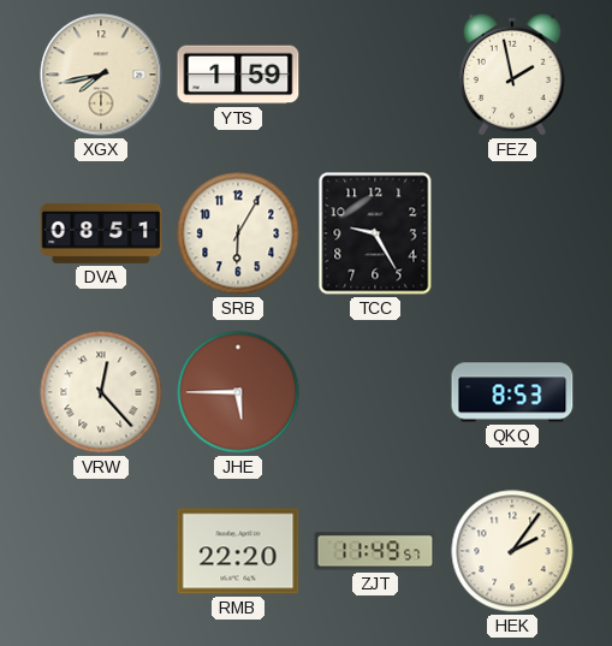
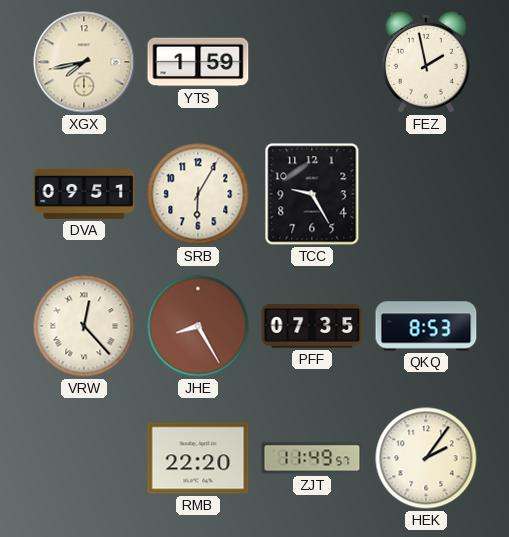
DVA: 08:51 -> 09:51 (84, 194)
JHE: 5:45 -> 8:25 (198, 326)
PFF: none -> 07:35 (312, 326)
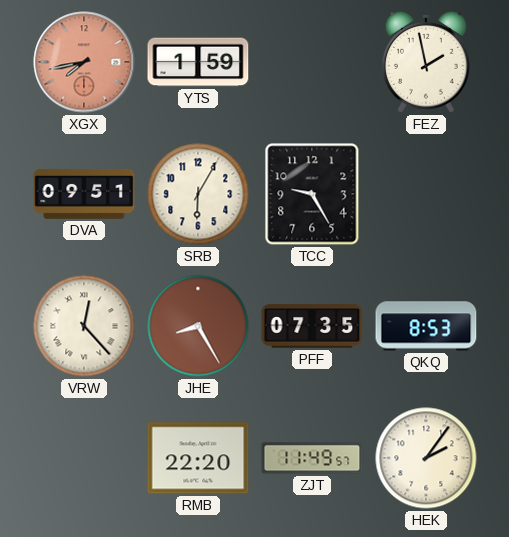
XGX dial: cream -> salmon (84, 62)
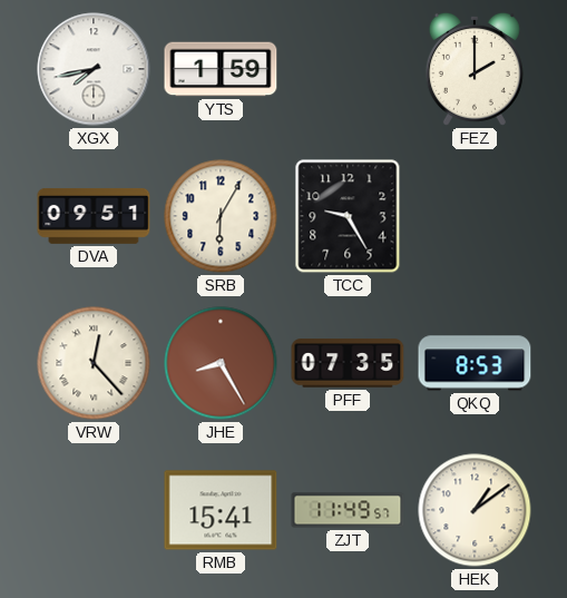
XGX dial: salmon -> white (94, 69)
FEZ: 1:58 -> 2:00 (475, 69)
RMB: 22:20 -> 15:41 (221, 510)
HEK: 2:06 -> 1:09 (475, 510)
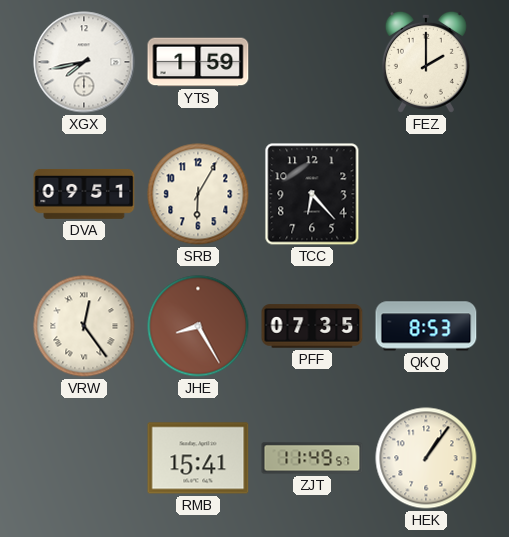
TCC: 9:25 -> 6:23 (312, 194)
VRW: 12:23 -> 12:24 (84, 326)
HEK: 1:09 -> 1:06 (426, 458)
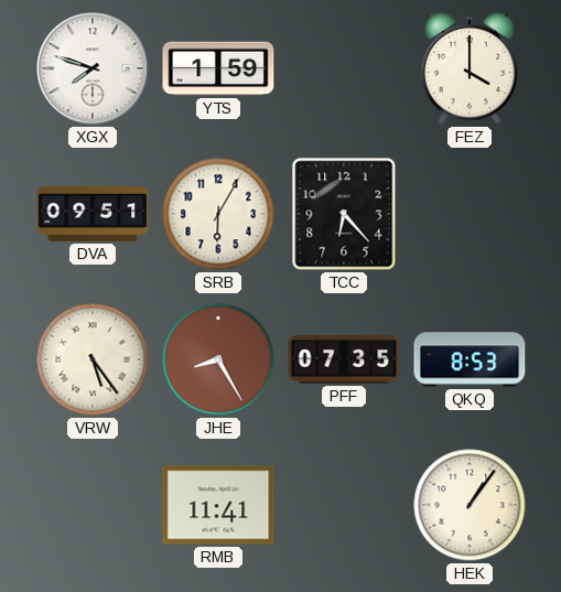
XGX: 7:43 -> 7:48 (93, 68)
FEZ: 2:00 -> 4:00 (470, 68)
VRW: 12:24 -> 5:24 (93, 359)
RMB: 15:41 -> 11:41 (218, 505)
ZJT: 11:49 -> none (312, 458)
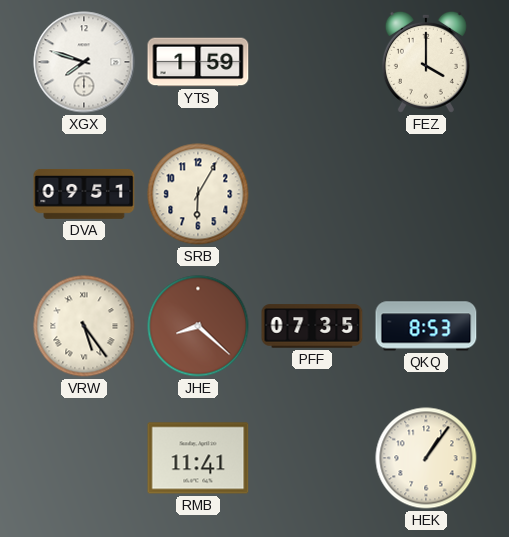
TCC: 6:23 -> none (344, 214)
JHE: 8:25 -> 8:22 (198, 326)
